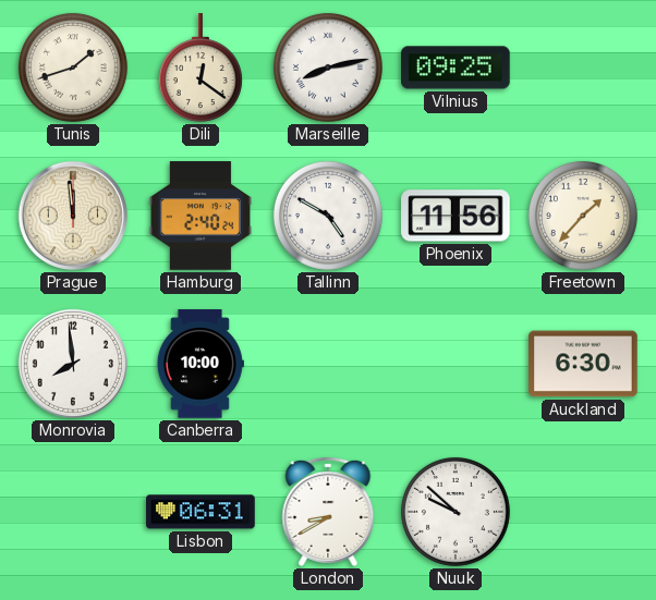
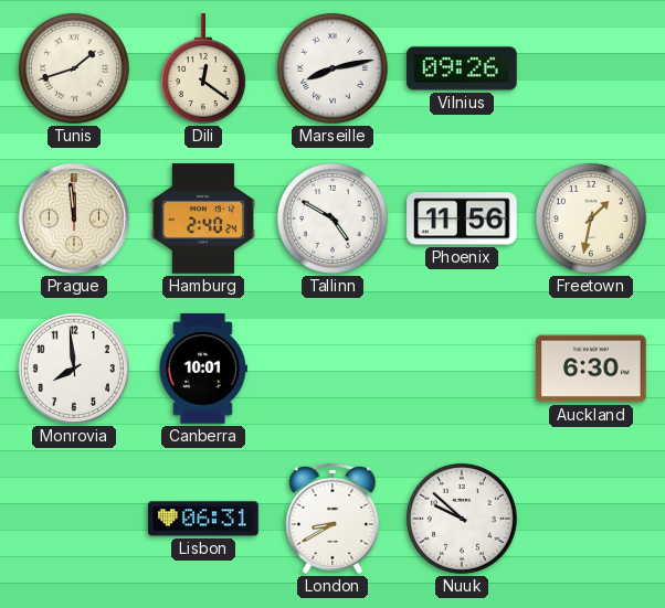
Vilnius: 09:25 -> 09:26 (462, 68)
Freetown: 1:37 -> 1:32 (591, 218)
Canberra: 10:00 -> 10:01 (203, 369)
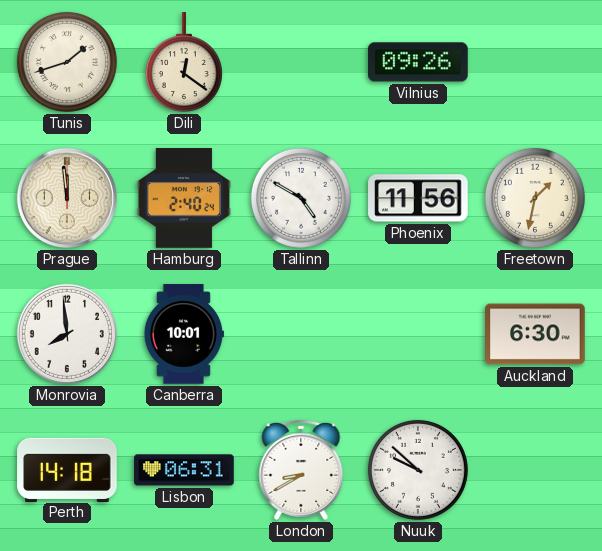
Marseille: 8:13 -> none (332, 68)
Perth: none -> 14:18 (67, 469)
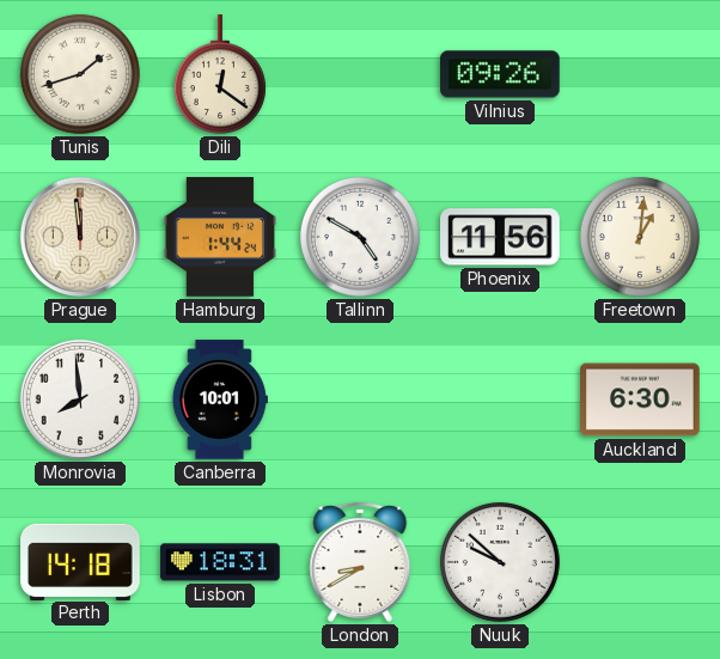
Hamburg: 2:40 -> 1:44 (220, 237)
Freetown: 1:32 -> 1:01 (640, 237)
Lisbon: 06:31 -> 18:31 (220, 562)
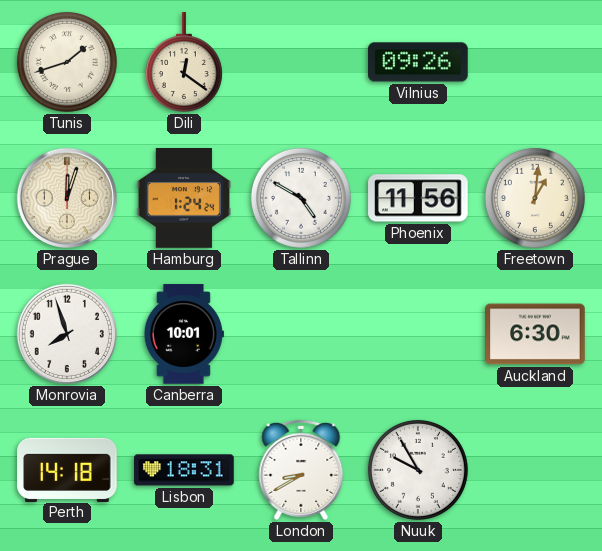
Prague: 11:59 -> 12:03 (67, 198)
Hamburg: 1:44 -> 1:24 (184, 198)
Monrovia: 7:59 -> 7:57 (67, 334)
Nuuk: 9:52 -> 9:55 (418, 470)
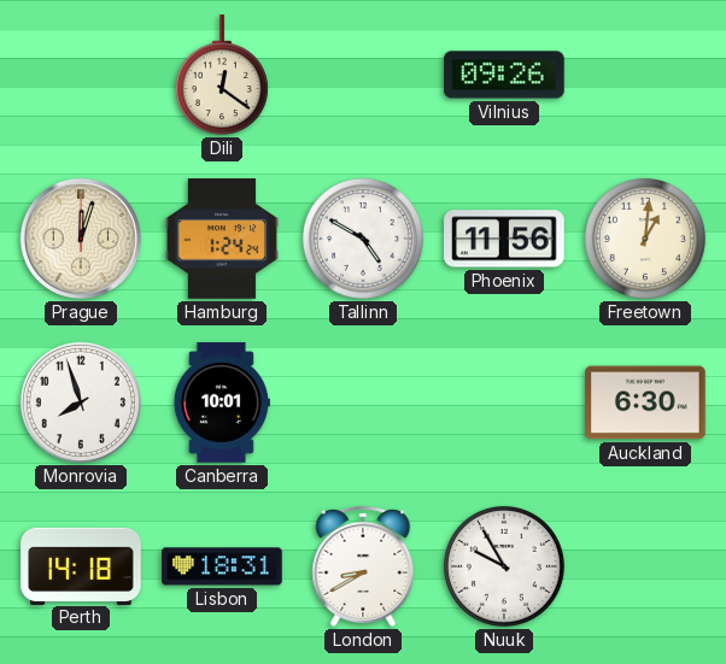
Tunis: 1:42 -> none (67, 62)
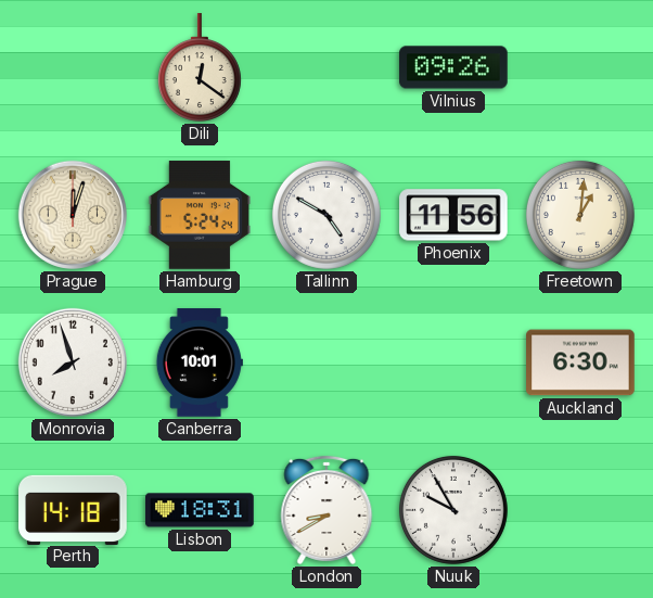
Hamburg: 1:24 -> 5:24 (200, 215)
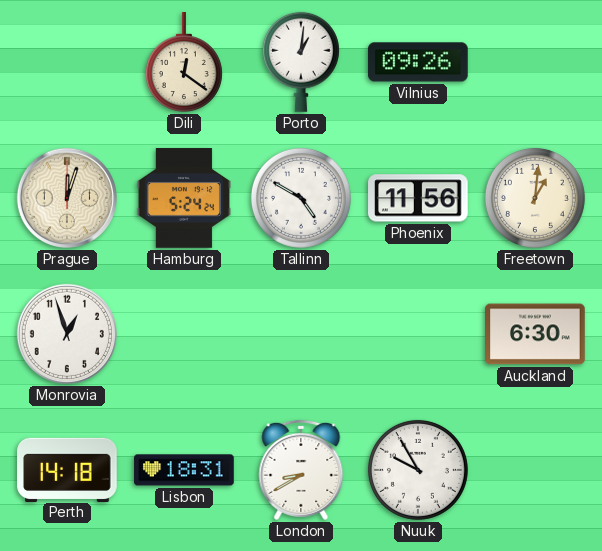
Porto: none -> 1:01 (301, 62)
Monrovia: 7:57 -> 12:57 (67, 334)
Canberra: 10:01 -> none (200, 362)
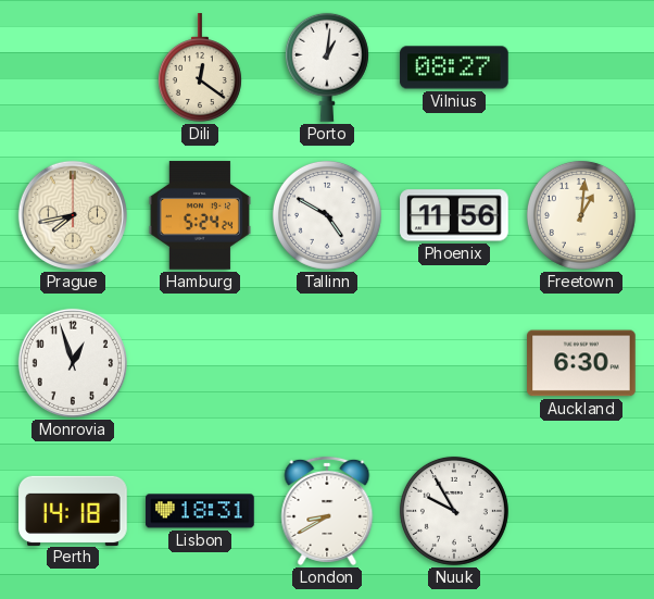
Vilnius: 09:26 -> 08:27 (454, 67)
Prague: 12:03 -> 7:43 (73, 215)
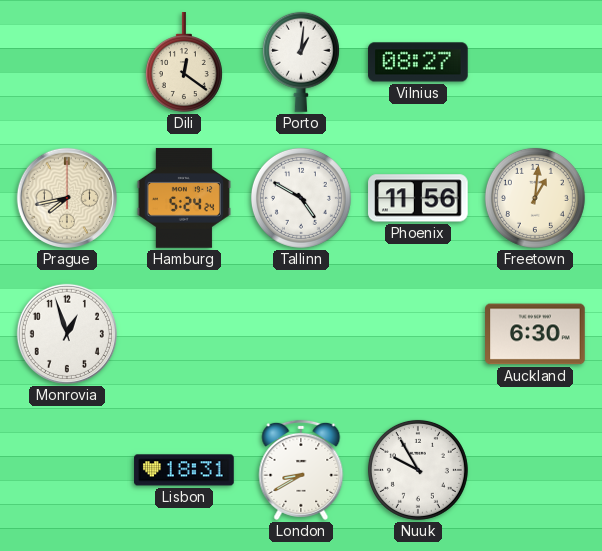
Perth: 14:18 -> none (73, 510)
